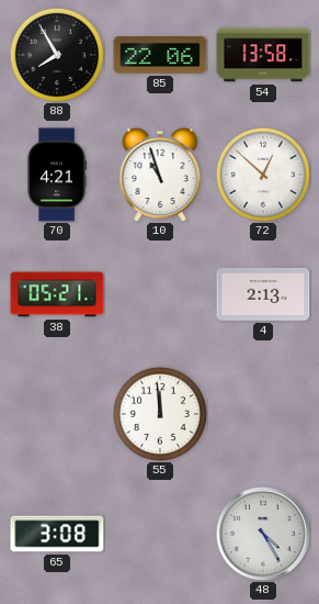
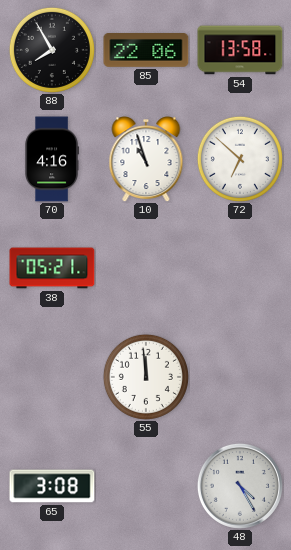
70: 4:21 -> 4:16 (52, 159)
72: 12:52 -> 6:52 (240, 159)
4: 2:13 -> none (263, 294)
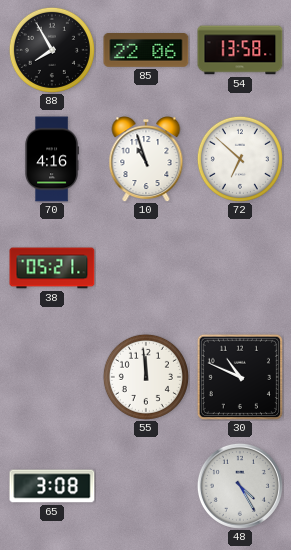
30: none -> 10:49 (240, 377)
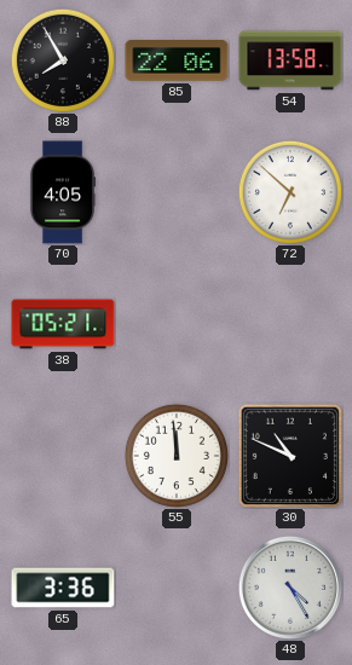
70: 4:16 -> 4:05 (63, 192)
10: 10:57 -> none (146, 159)
65: 3:08 -> 3:36 (63, 588)
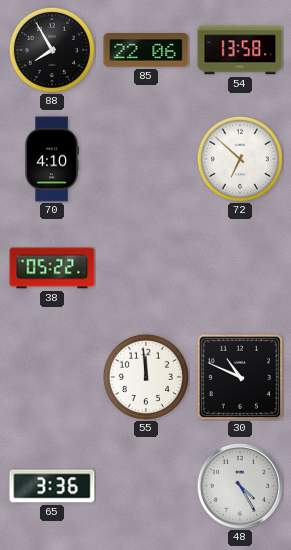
70: 4:05 -> 4:10 (52, 159)
38: 05:21 -> 05:22 (52, 268)
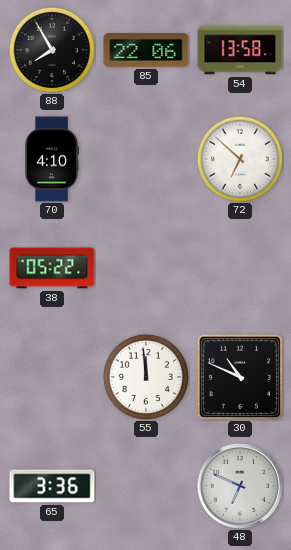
48: 4:25 -> 6:49 (240, 486)
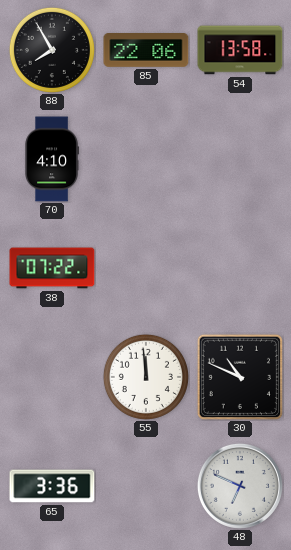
72: 6:52 -> none (240, 159)
38: 05:22 -> 07:22 (52, 268)
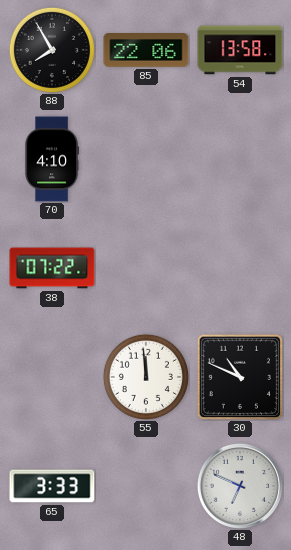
65: 3:36 -> 3:33 (52, 486)
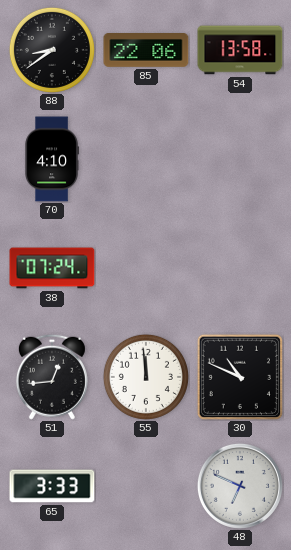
88: 7:55 -> 8:39 (52, 50)
38: 07:22 -> 07:24 (52, 268)
51: none -> 12:44 (52, 377)
